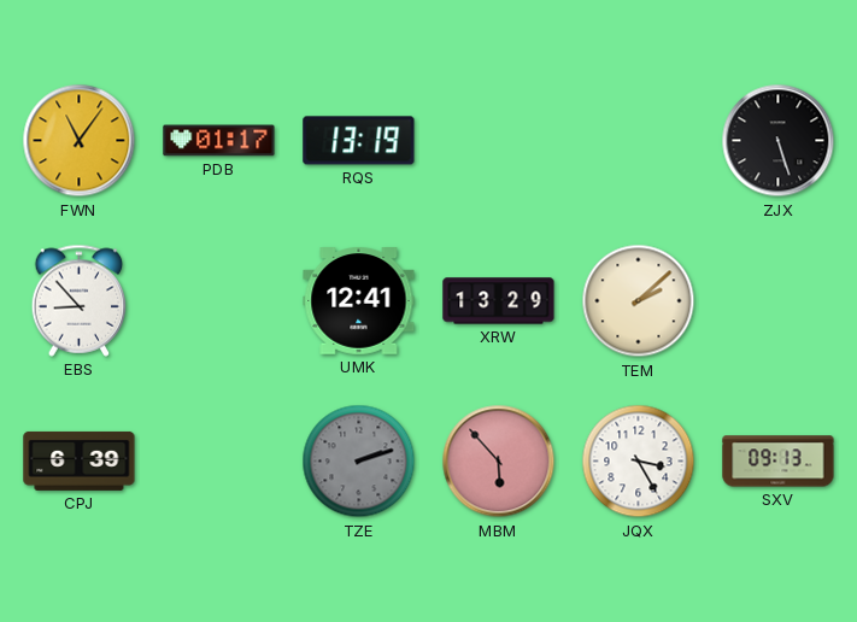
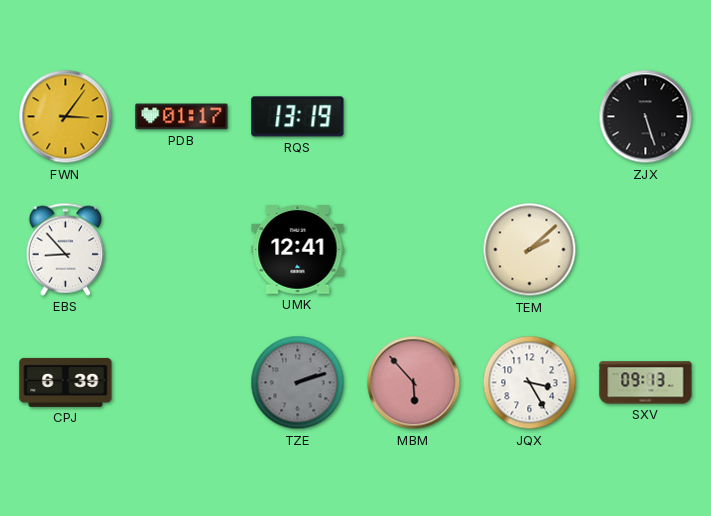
FWN: 11:06 -> 3:06 (66, 117)
XRW: 13:29 -> none (499, 301)
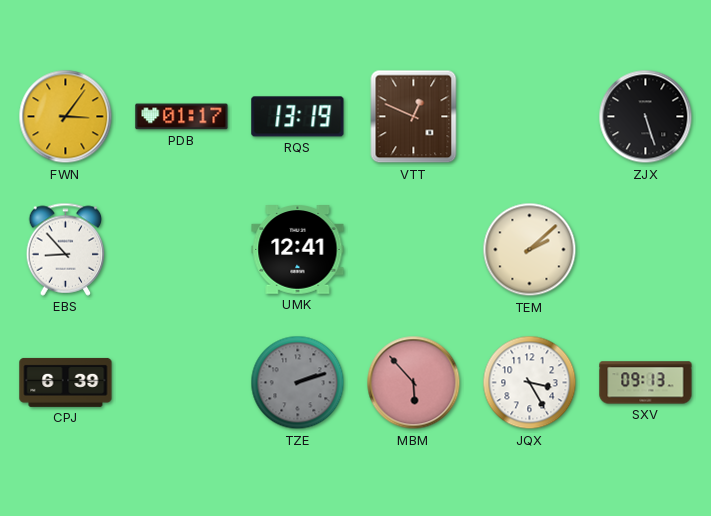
VTT: none -> 12:49 (414, 117)
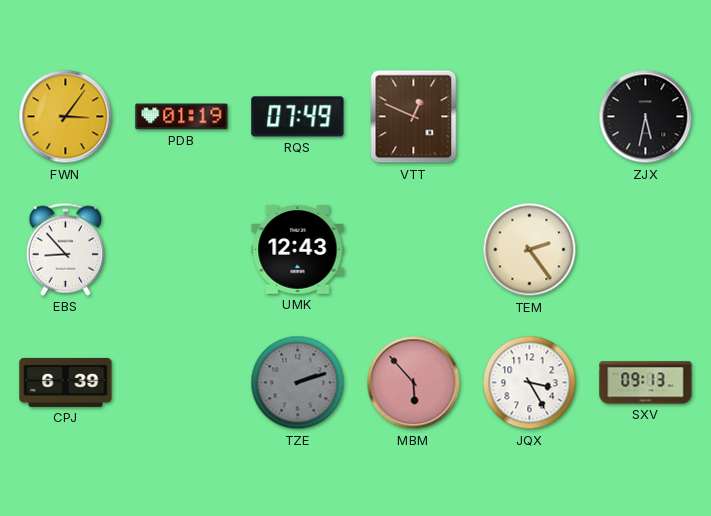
PDB: 01:17 -> 01:19 (182, 117)
RQS: 13:19 -> 07:49 (298, 117)
ZJX: 5:27 -> 5:32 (646, 117)
UMK: 12:41 -> 12:43 (298, 250)
TEM: 2:08 -> 2:24 (530, 250)
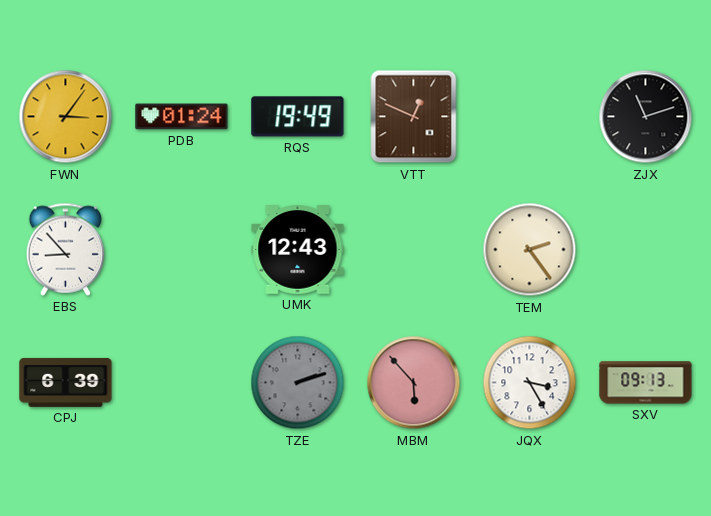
PDB: 01:19 -> 01:24 (182, 117)
RQS: 07:49 -> 19:49 (298, 117)
ZJX: 5:32 -> 11:12 (646, 117)
